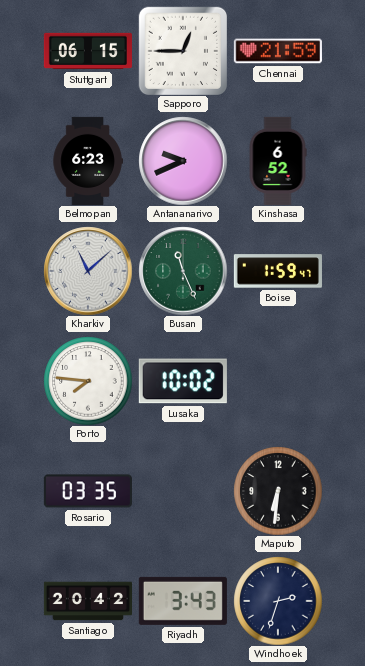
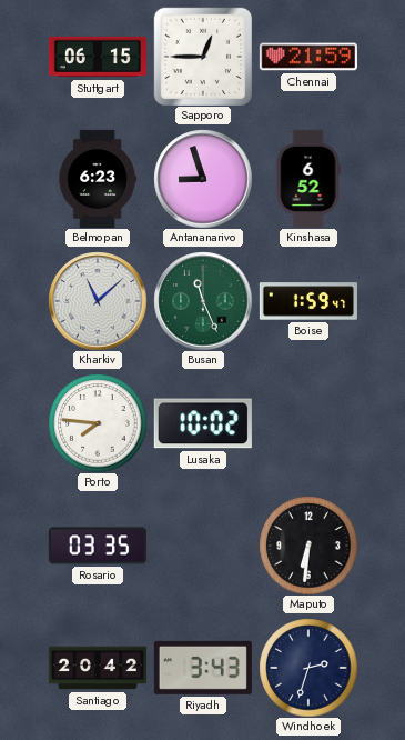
Antananarivo: 9:41 -> 8:57 (203, 179)
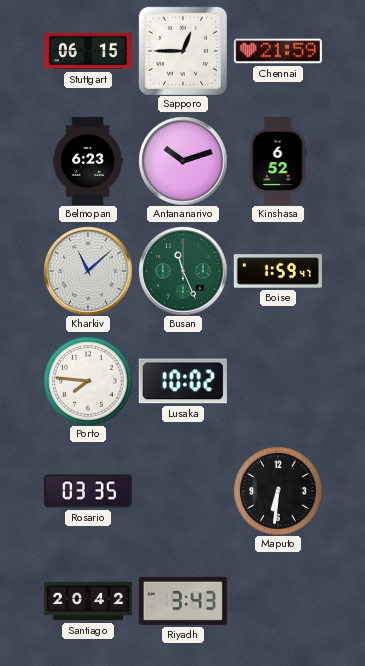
Antananarivo: 8:57 -> 10:12 (183, 161)
Windhoek: 2:33 -> none (308, 668)
